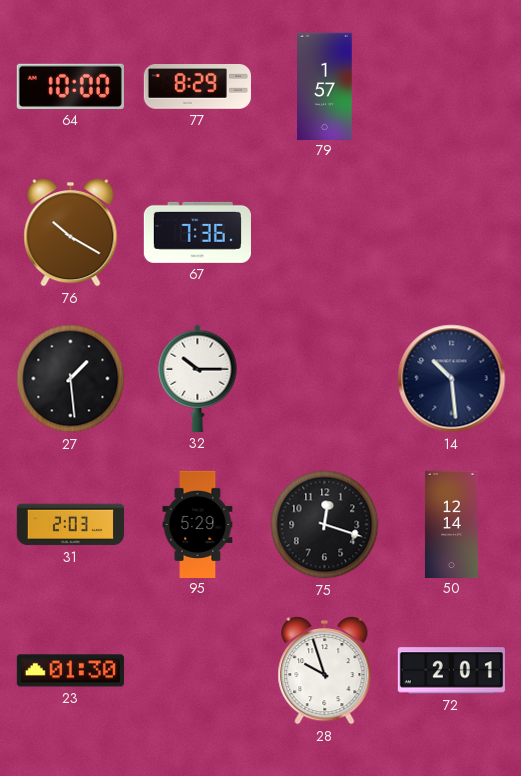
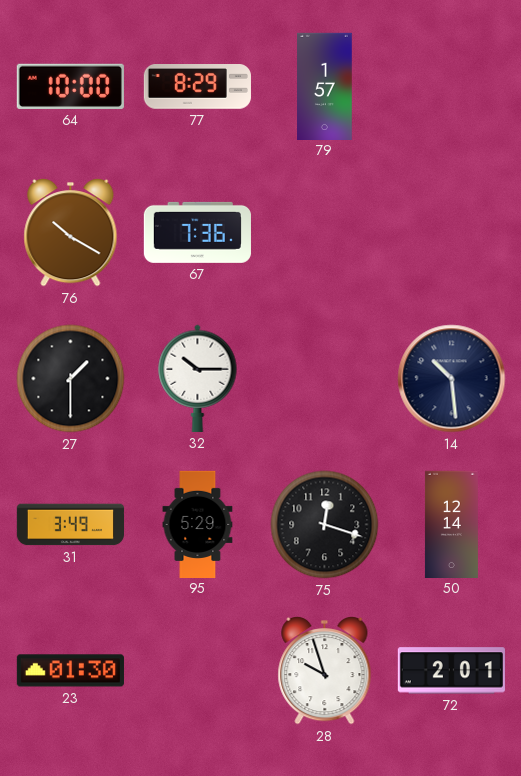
27: 1:29 -> 1:30 (71, 379)
31: 2:03 -> 3:49 (70, 525)
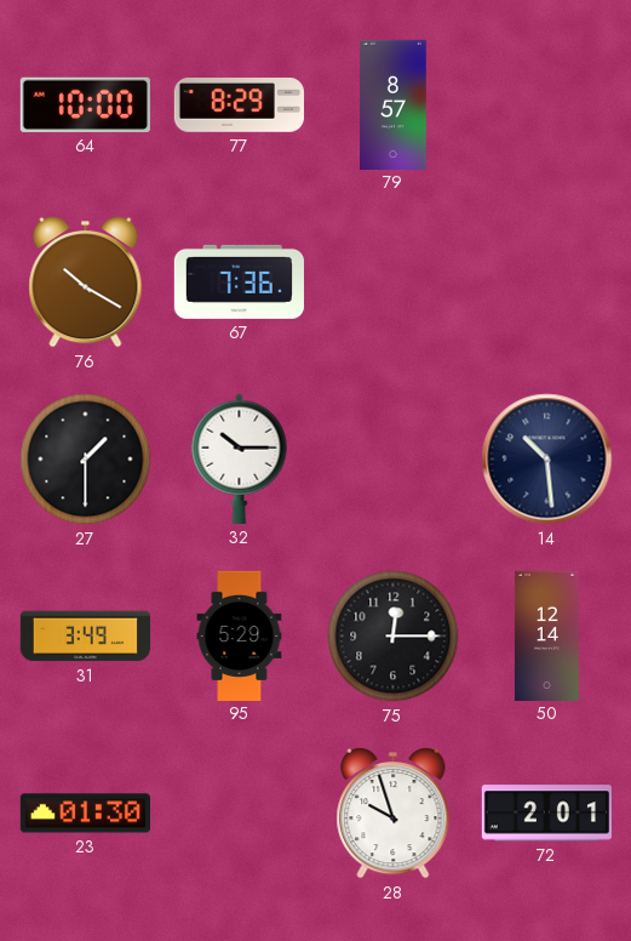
79: 1:57 -> 8:57 (394, 104)
75: 12:18 -> 12:15 (394, 637)
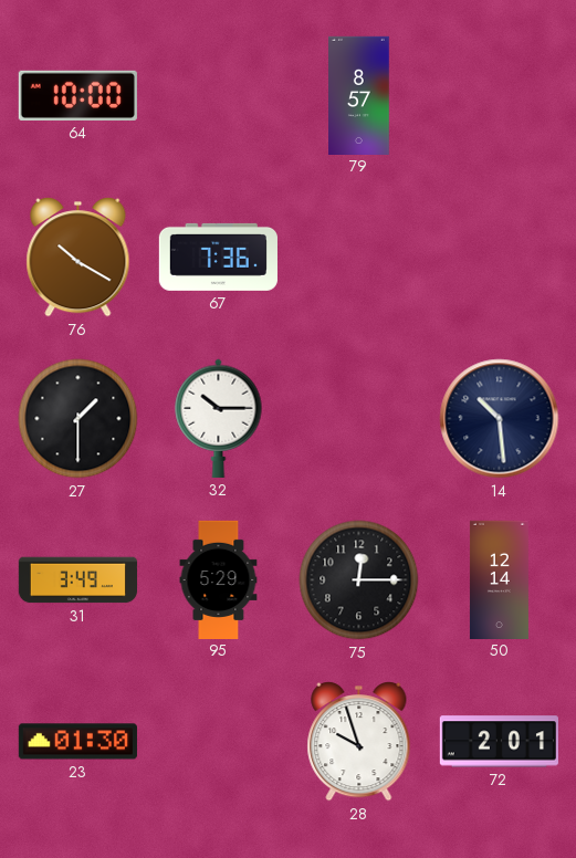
77: 8:29 -> none (239, 105)
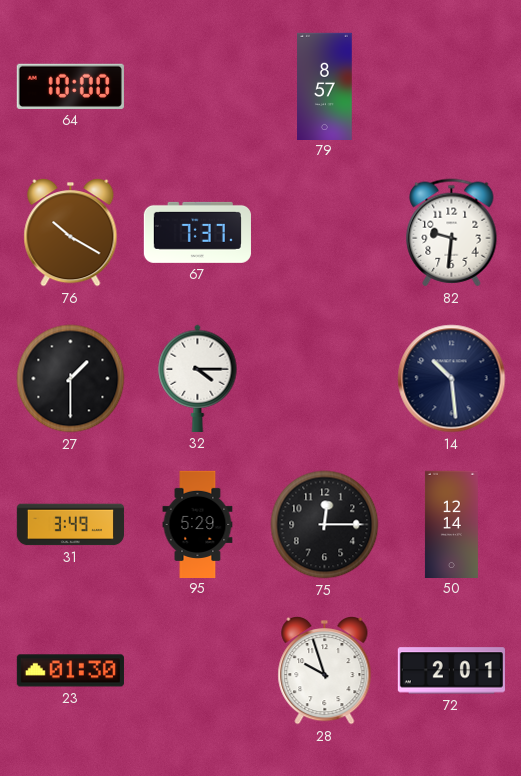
67: 7:36 -> 7:37 (197, 232)
82: none -> 9:31 (452, 233)
32: 10:15 -> 4:15 (198, 378)
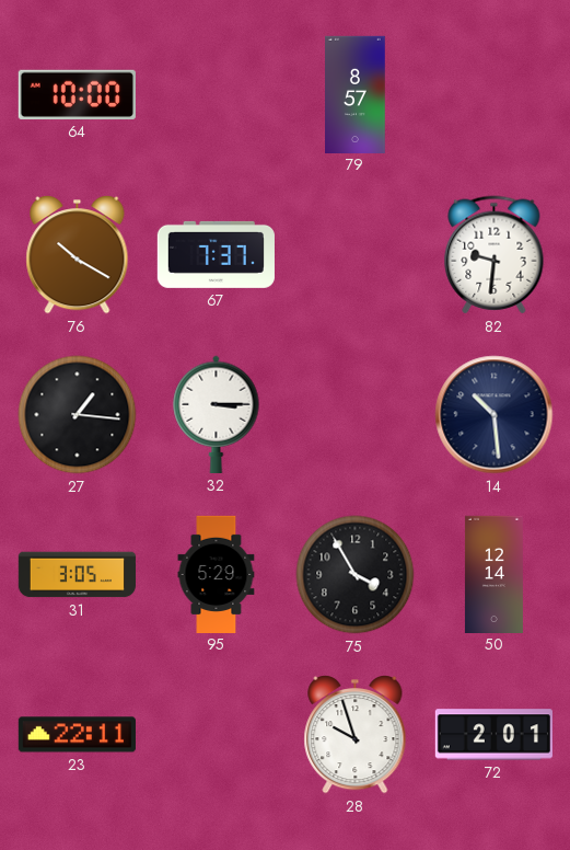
27: 1:30 -> 1:16 (78, 415)
32: 4:15 -> 3:15 (217, 414)
31: 3:49 -> 3:05 (77, 575)
75: 12:15 -> 3:55 (356, 575)
23: 01:30 -> 22:11 (77, 735)
